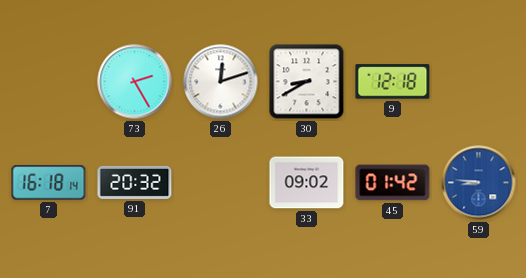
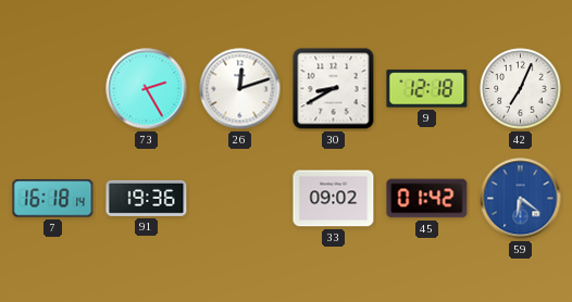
42: none -> 7:04 (521, 89)
91: 20:32 -> 19:36 (147, 198)
59: 8:46 -> 6:21 (521, 199)
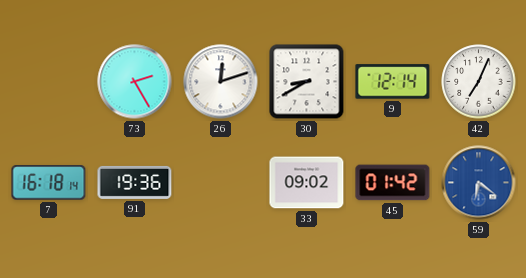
9: 12:18 -> 12:14 (393, 82)
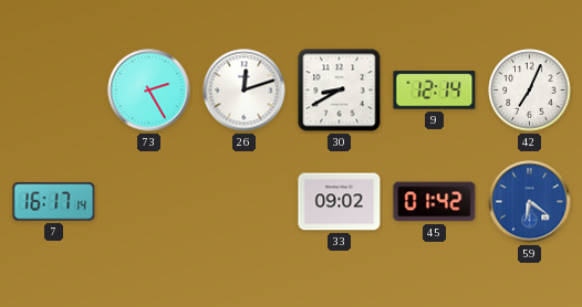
7: 16:18 -> 16:17 (54, 202)
91: 19:36 -> none (135, 182)
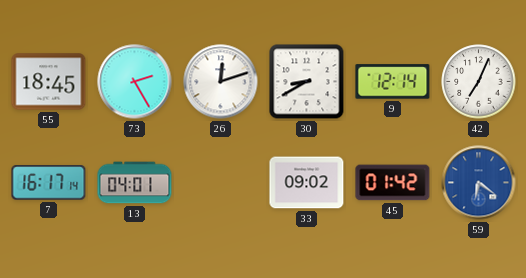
55: none -> 18:45 (49, 82)
13: none -> 04:01 (135, 183)
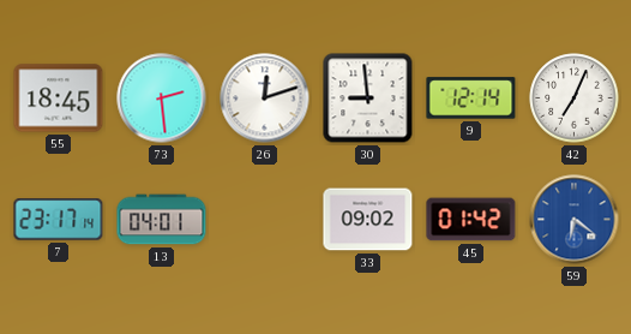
73: 2:25 -> 2:29 (162, 99)
30: 8:40 -> 8:59 (368, 99)
7: 16:17 -> 23:17 (59, 220)
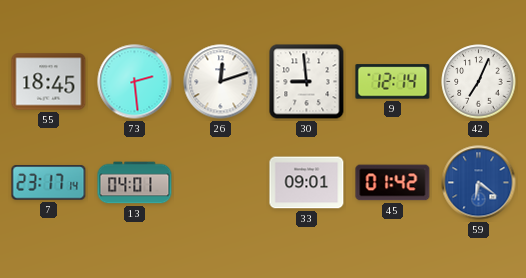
33: 09:02 -> 09:01 (307, 183)
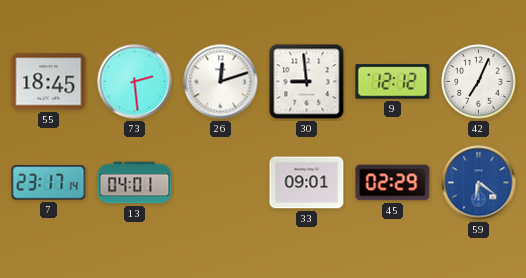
9: 12:14 -> 12:12 (393, 82)
45: 01:42 -> 02:29 (393, 183)
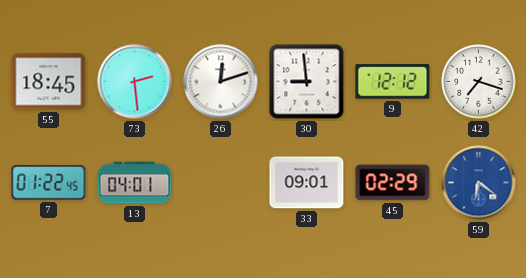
42: 7:04 -> 7:18 (479, 82)
7: 23:17 -> 01:22 (49, 183)
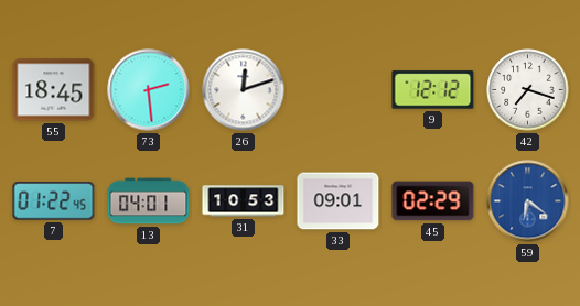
30: 8:59 -> none (307, 82)
31: none -> 10:53 (244, 201)
